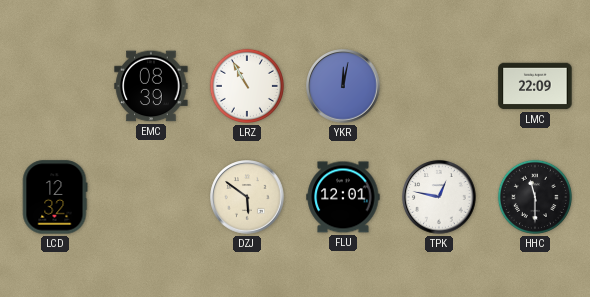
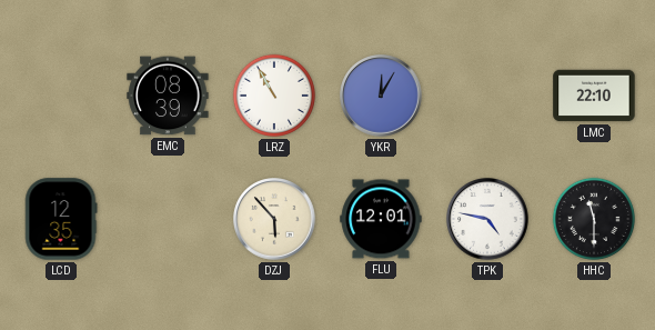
YKR: 12:02 -> 12:05 (381, 96)
LMC: 22:09 -> 22:10 (594, 96)
LCD: 12:32 -> 12:35 (61, 219)
DZJ: 5:51 -> 5:53 (274, 219)
TPK: 12:47 -> 4:47 (487, 219)
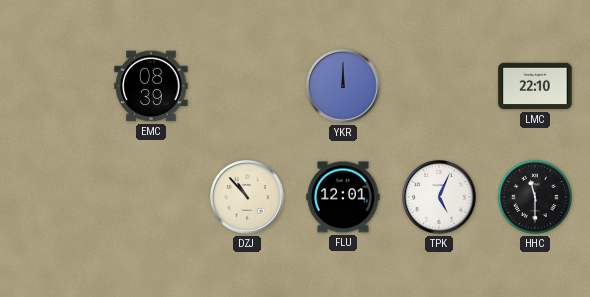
LRZ: 10:55 -> none (274, 96)
YKR: 12:05 -> 12:00 (343, 86)
LCD: 12:35 -> none (61, 219)
DZJ: 5:53 -> 10:53 (247, 197)
TPK: 4:47 -> 5:04 (439, 197)
